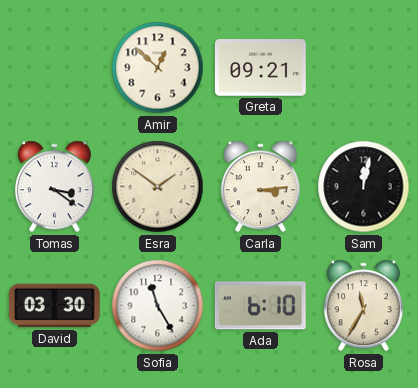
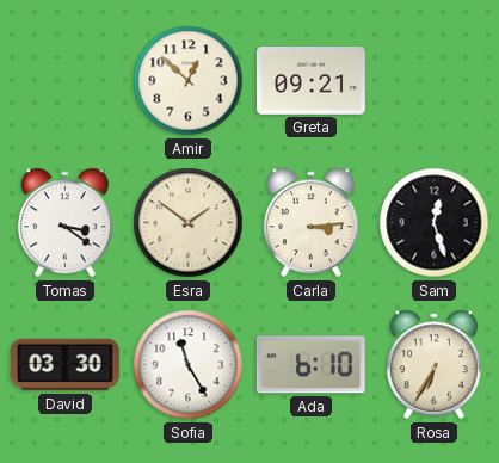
Sam: 12:02 -> 12:27 (435, 223)
Rosa: 11:35 -> 6:35 (433, 365)
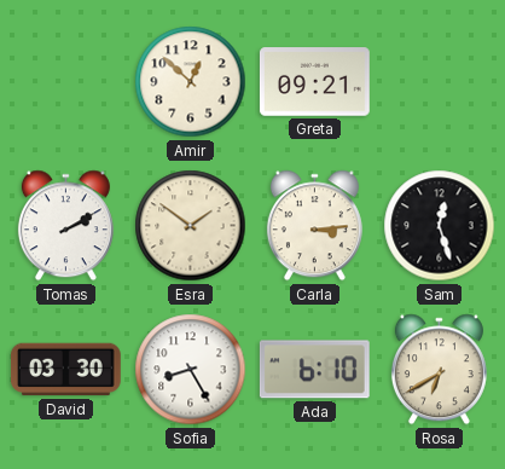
Tomas: 3:21 -> 2:10 (65, 226)
Sofia: 11:25 -> 8:25 (191, 370)
Rosa: 6:35 -> 6:40 (439, 370)
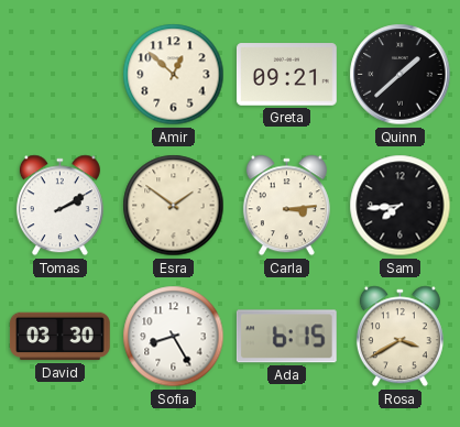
Quinn: none -> 1:38 (401, 75)
Sam: 12:27 -> 7:44 (401, 206)
Ada: 6:10 -> 6:15 (286, 337)
Rosa: 6:40 -> 3:40 (399, 337)
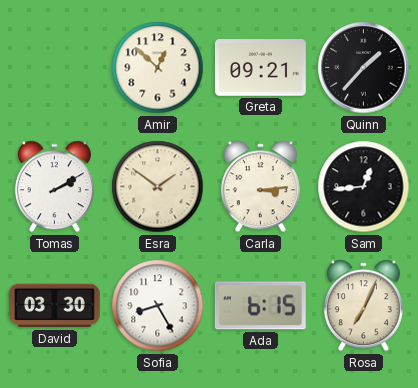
Quinn: 1:38 -> 1:37 (364, 68)
Sam: 7:44 -> 12:44 (364, 187)
Rosa: 3:40 -> 7:04 (363, 306)
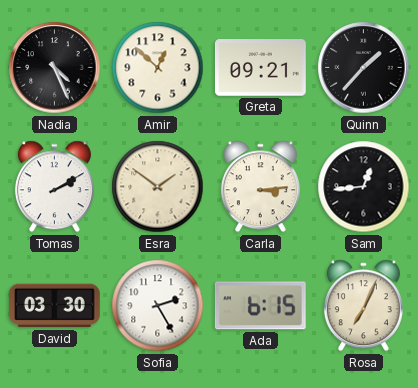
Nadia: none -> 4:26 (55, 68)
Sofia: 8:25 -> 2:25 (158, 306)
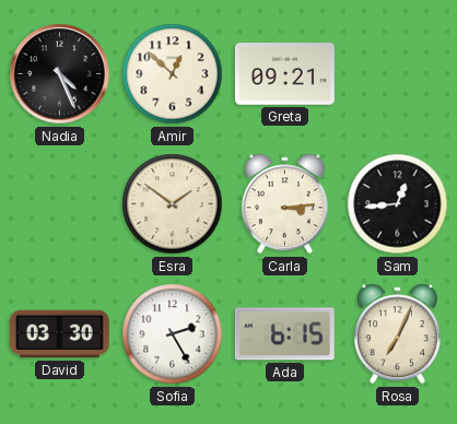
Quinn: 1:37 -> none (364, 68)
Tomas: 2:10 -> none (54, 187)
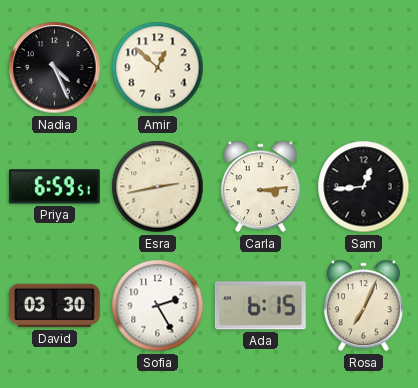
Greta: 09:21 -> none (285, 74)
Priya: none -> 6:59 (54, 187)
Esra: 1:51 -> 2:43 (158, 187)
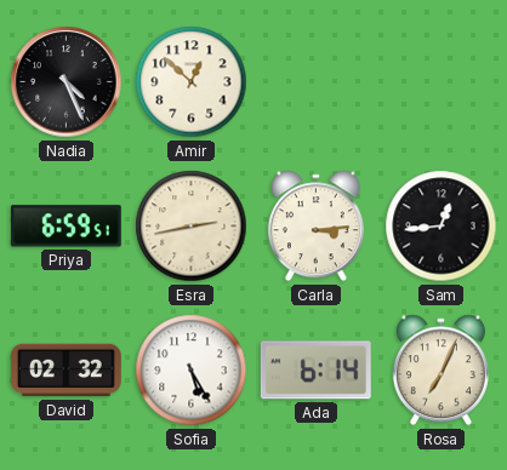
David: 03:30 -> 02:32 (65, 371)
Sofia: 2:25 -> 5:25 (192, 371)
Ada: 6:15 -> 6:14 (315, 371)
